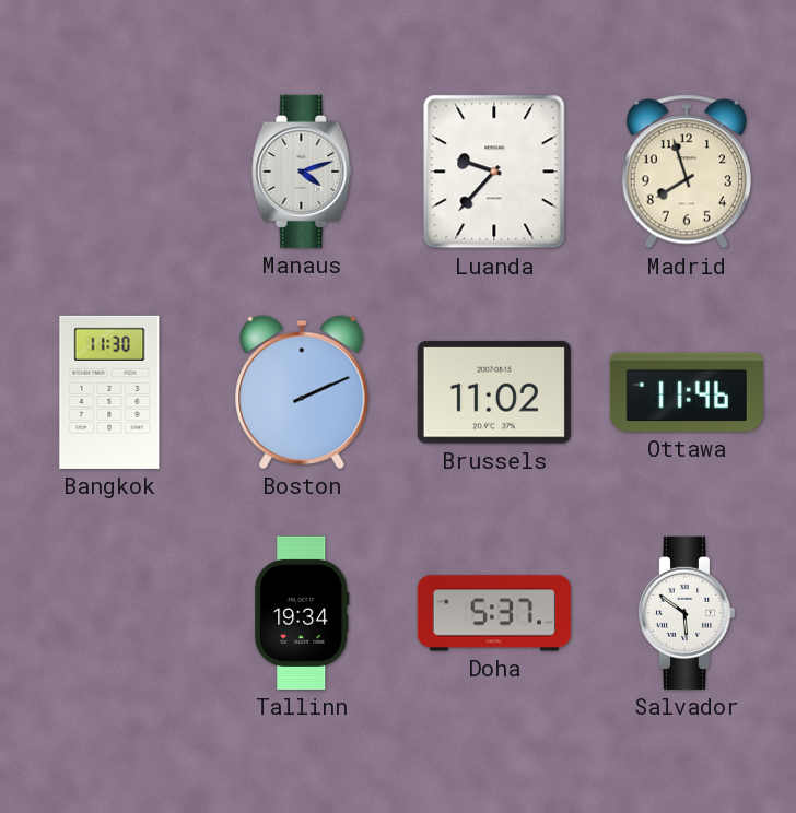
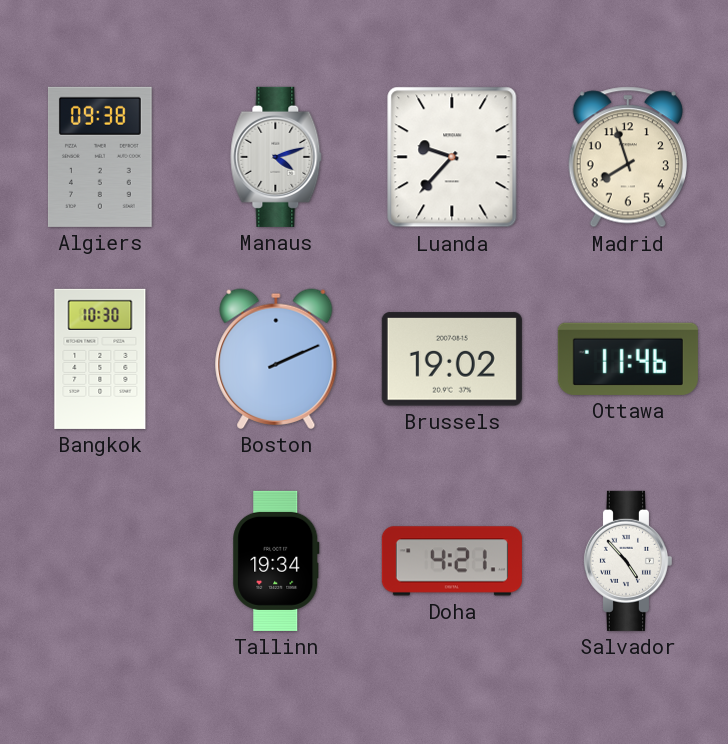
Algiers: none -> 09:38 (100, 157)
Bangkok: 11:30 -> 10:30 (100, 359)
Brussels: 11:02 -> 19:02 (452, 359)
Doha: 5:37 -> 4:21 (452, 561)
Salvador: 5:51 -> 4:53 (627, 561)
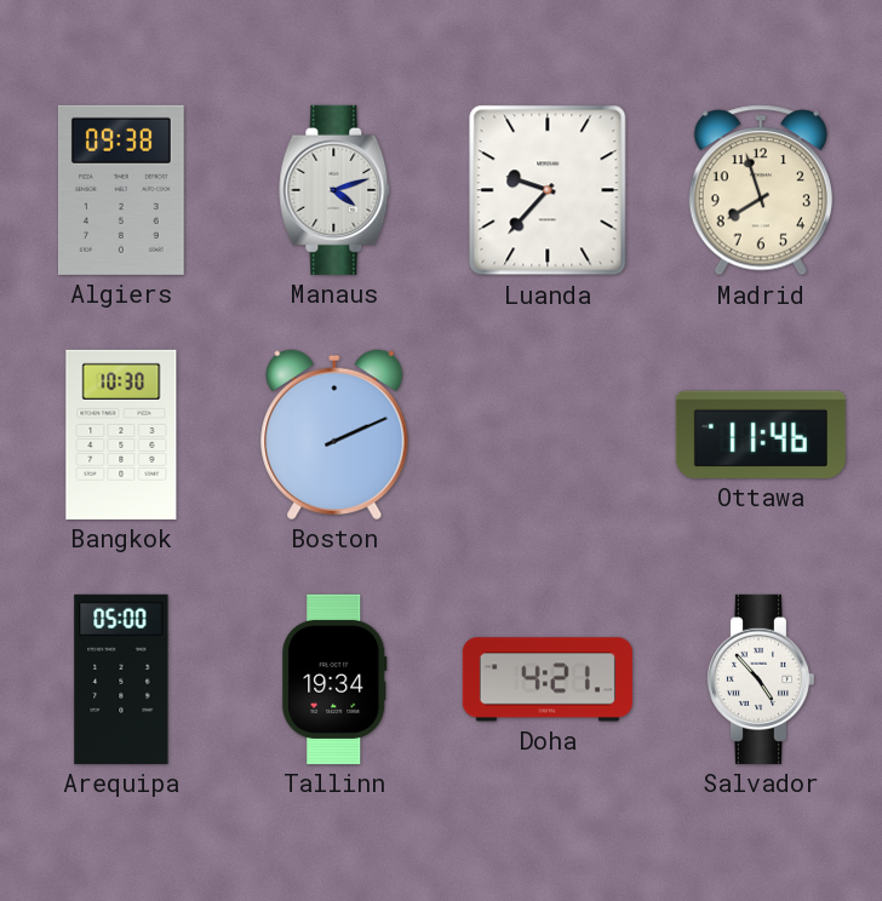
Brussels: 19:02 -> none (452, 359)
Arequipa: none -> 05:00 (121, 679)
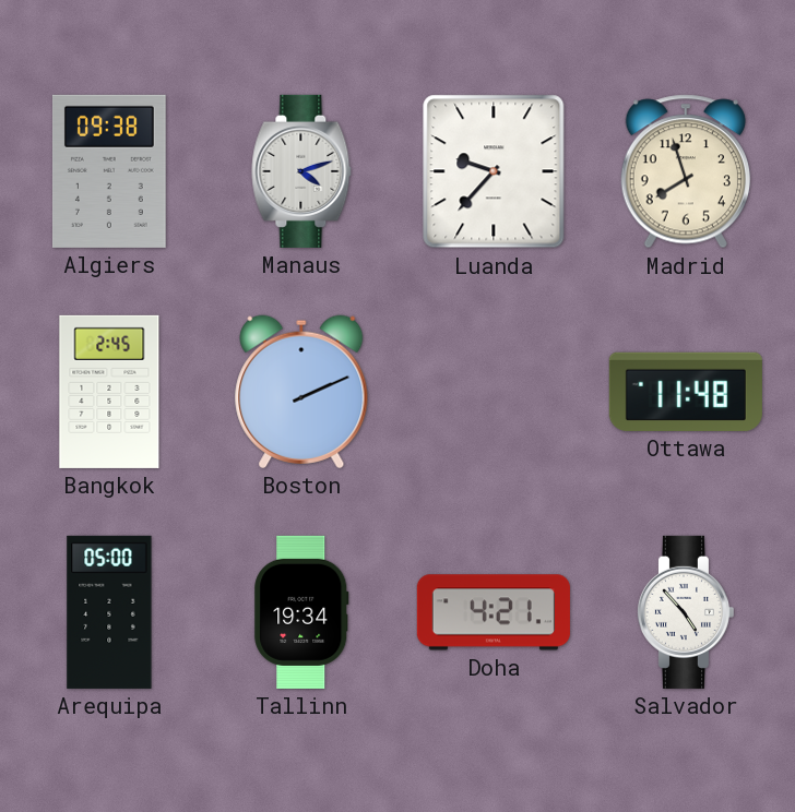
Bangkok: 10:30 -> 2:45 (109, 392)
Ottawa: 11:46 -> 11:48 (686, 392)
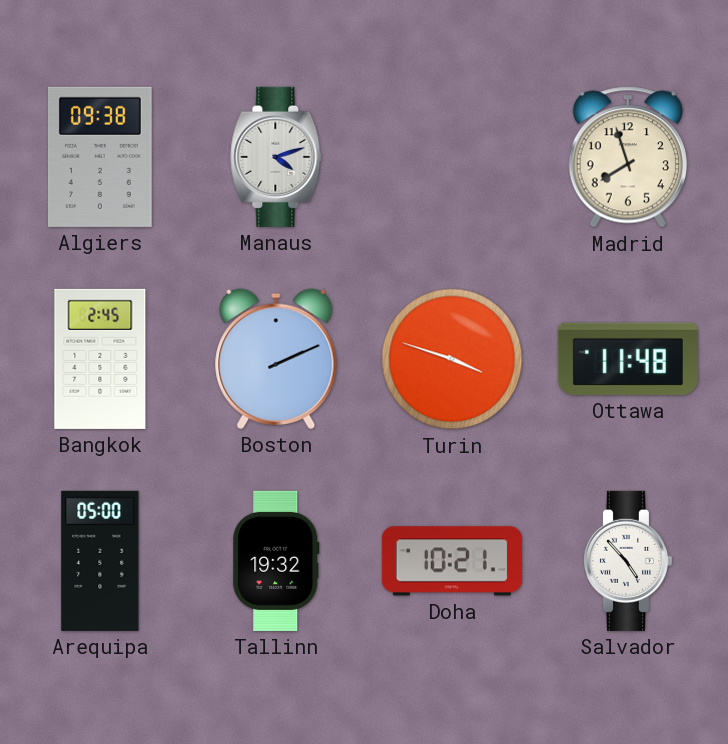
Luanda: 9:37 -> none (494, 171)
Turin: none -> 3:48 (452, 359)
Tallinn: 19:34 -> 19:32 (276, 561)
Doha: 4:21 -> 10:21 (452, 561)
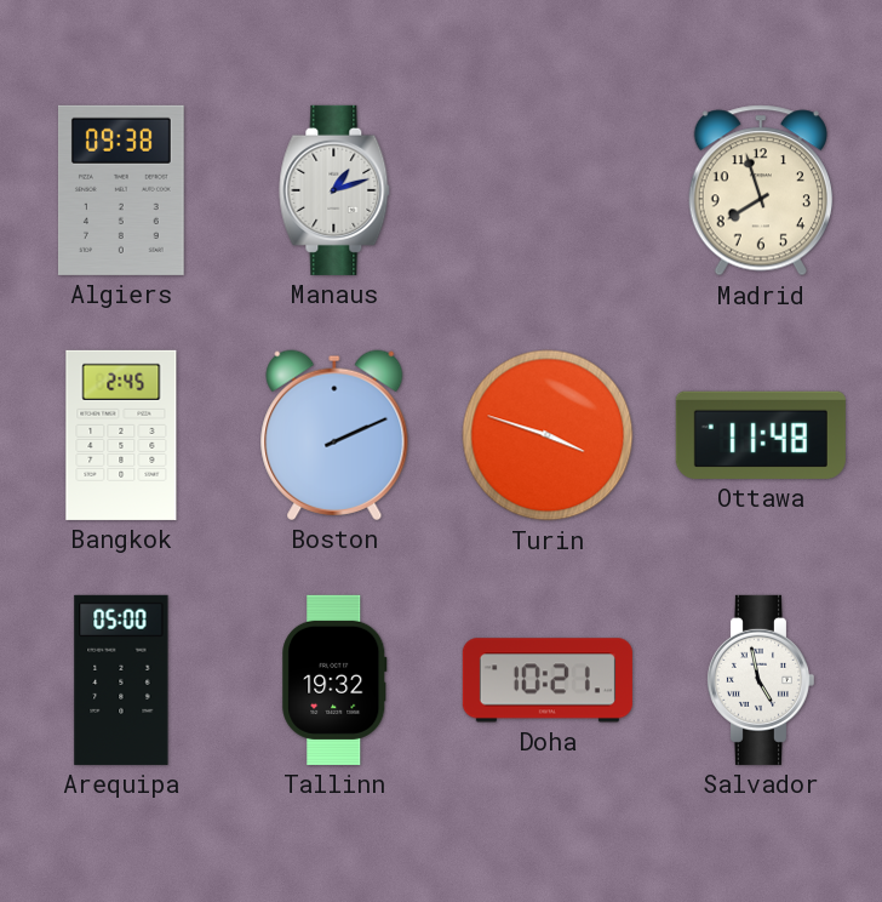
Manaus: 4:12 -> 1:12 (334, 190)
Salvador: 4:53 -> 4:58 (760, 680)
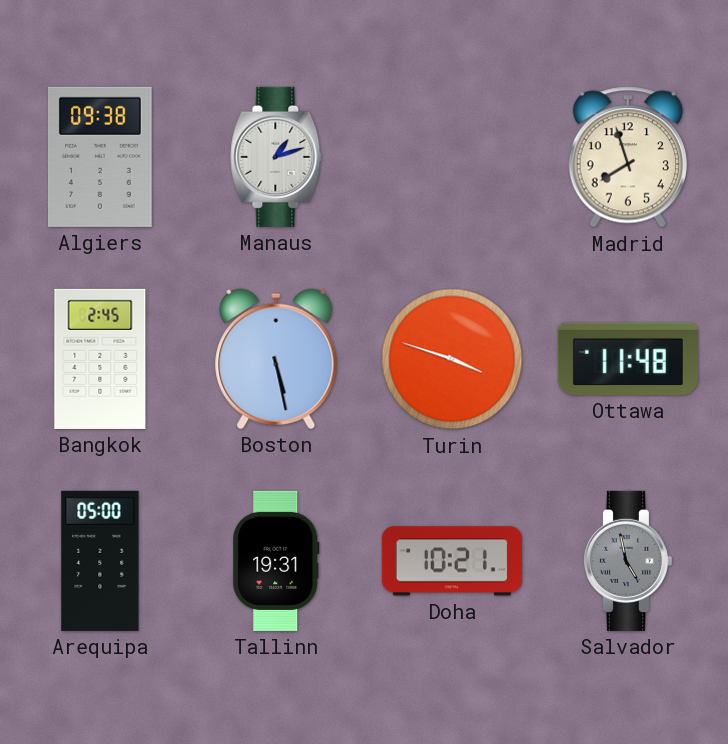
Boston: 2:11 -> 5:28 (276, 359)
Tallinn: 19:32 -> 19:31 (276, 561)
Salvador dial: white -> grey (627, 561)
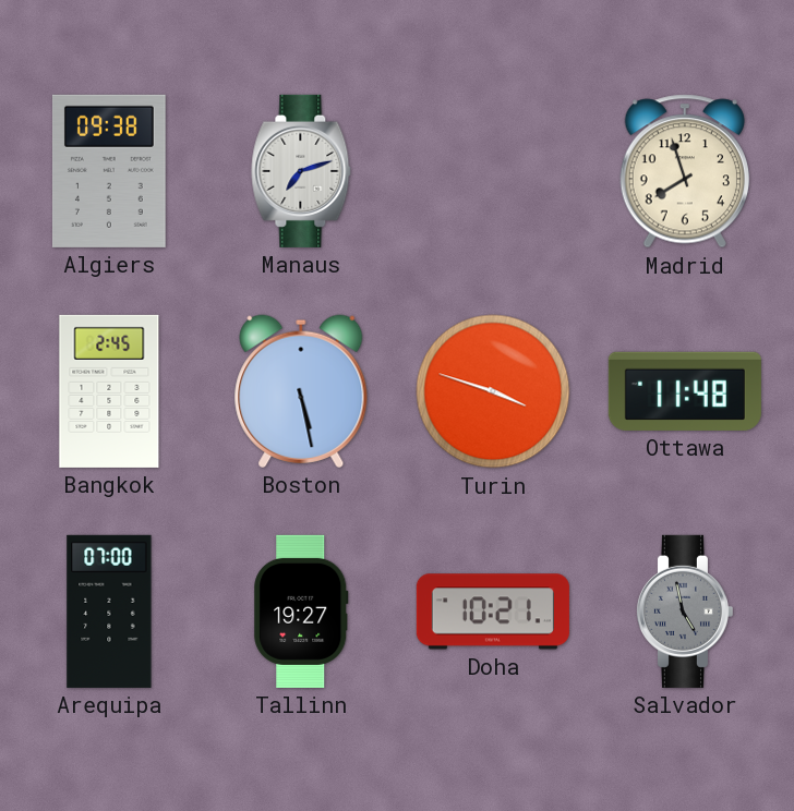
Manaus: 1:12 -> 7:12 (301, 171)
Arequipa: 05:00 -> 07:00 (109, 612)
Tallinn: 19:31 -> 19:27 (301, 612)
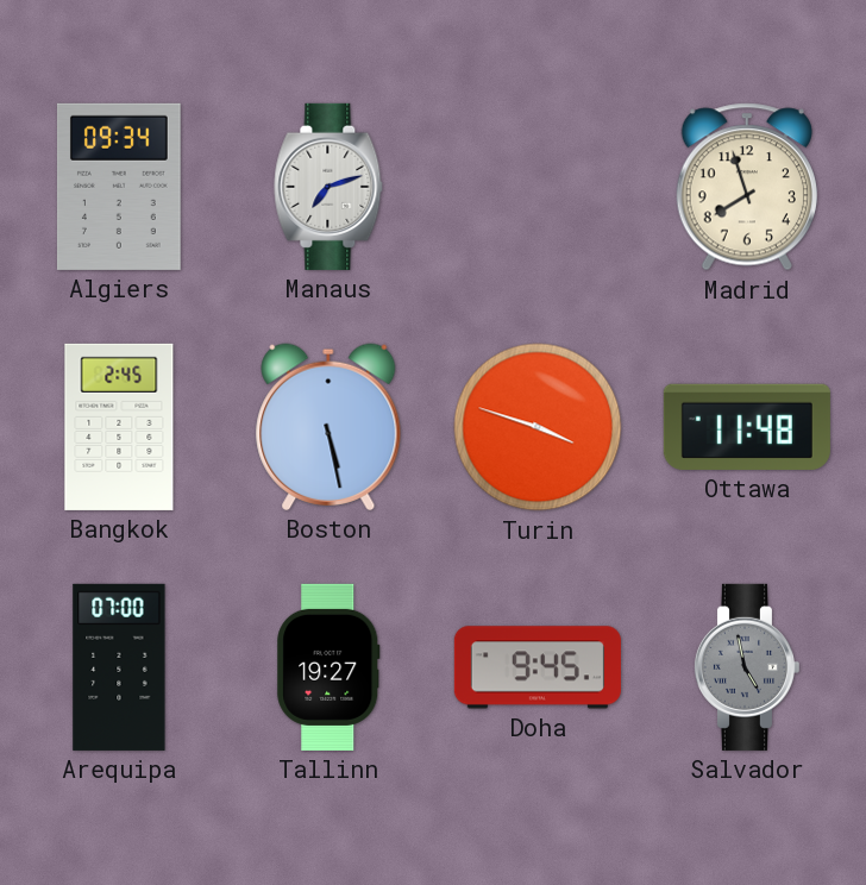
Algiers: 09:38 -> 09:34 (119, 187)
Doha: 10:21 -> 9:45 (538, 667)
